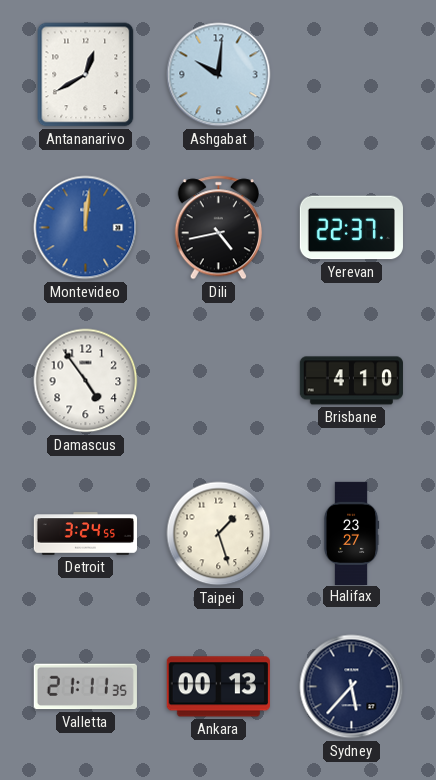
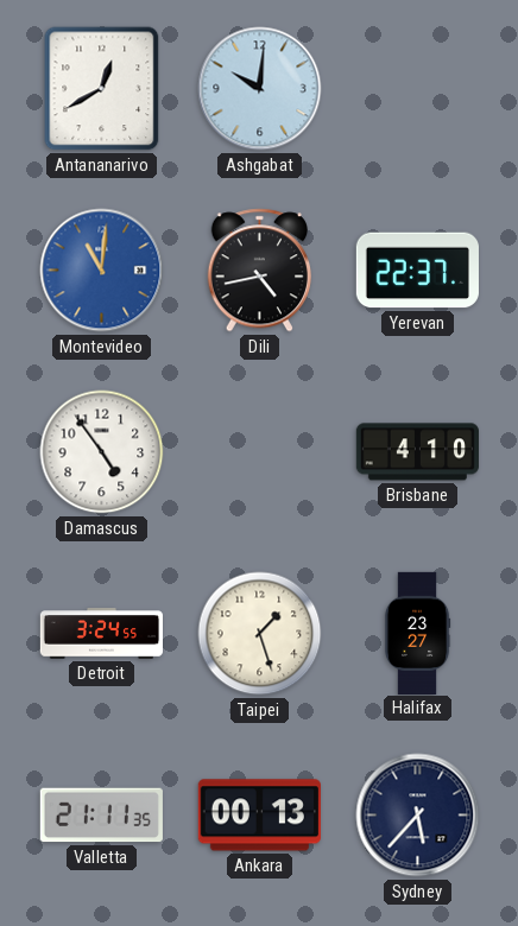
Montevideo: 12:01 -> 11:01 (102, 271)
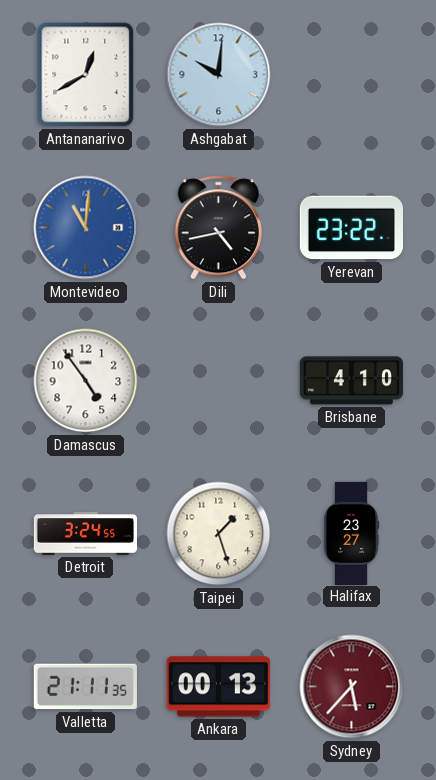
Yerevan: 22:37 -> 23:22 (351, 228)
Sydney dial: navy -> burgundy (352, 687)
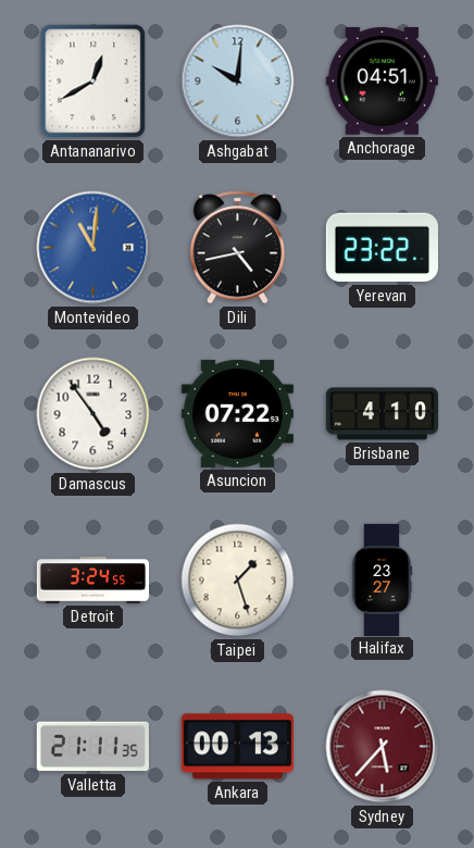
Anchorage: none -> 04:51 (382, 80)
Asuncion: none -> 07:22 (237, 413)
